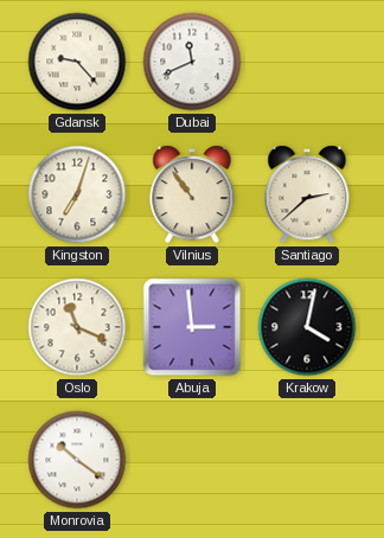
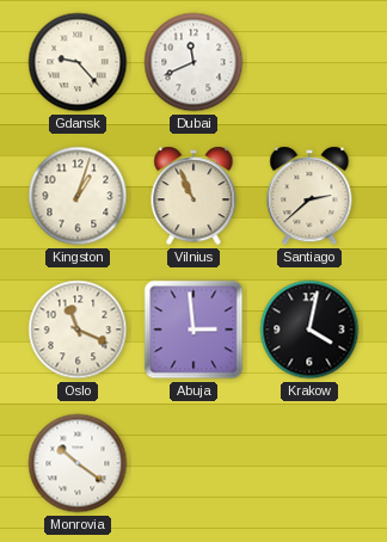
Kingston: 7:03 -> 1:03 (78, 196)
Vilnius: 10:54 -> 10:56 (193, 196)
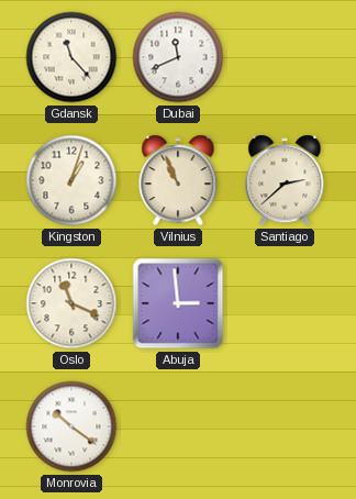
Gdansk: 9:23 -> 11:23 (71, 57)
Krakow: 4:02 -> none (309, 329)
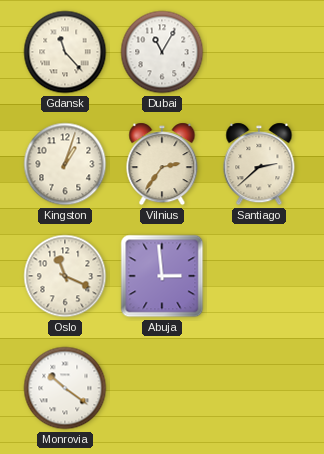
Dubai: 11:41 -> 11:05 (162, 52)
Vilnius: 10:56 -> 2:36 (162, 164)
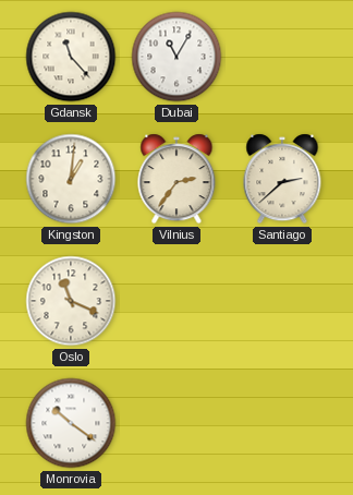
Kingston: 1:03 -> 1:01 (71, 179)
Abuja: 2:59 -> none (162, 276)
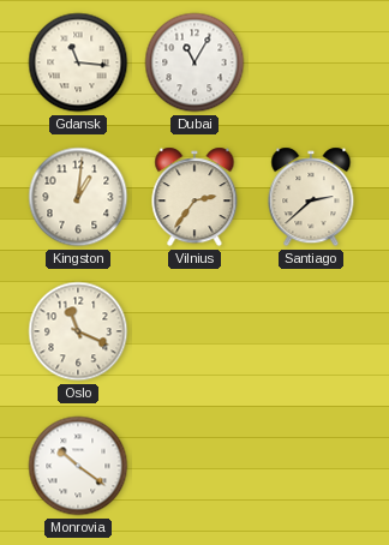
Gdansk: 11:23 -> 11:16 (78, 62)
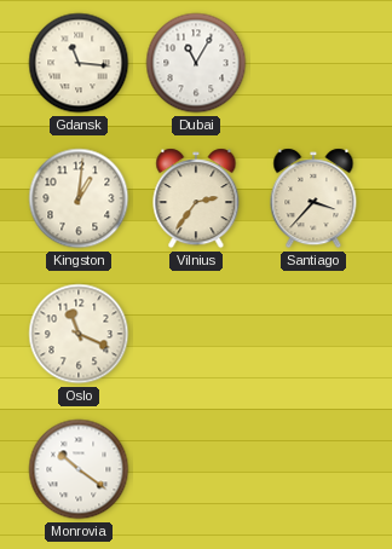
Santiago: 2:38 -> 3:37 (313, 198)
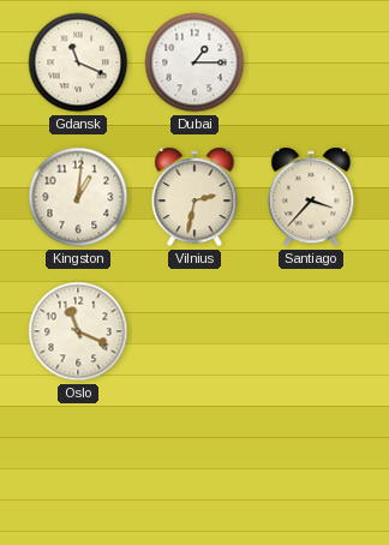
Gdansk: 11:16 -> 11:19 (78, 62)
Dubai: 11:05 -> 1:15 (194, 62)
Vilnius: 2:36 -> 2:32 (194, 197)
Monrovia: 10:21 -> none (79, 469)
